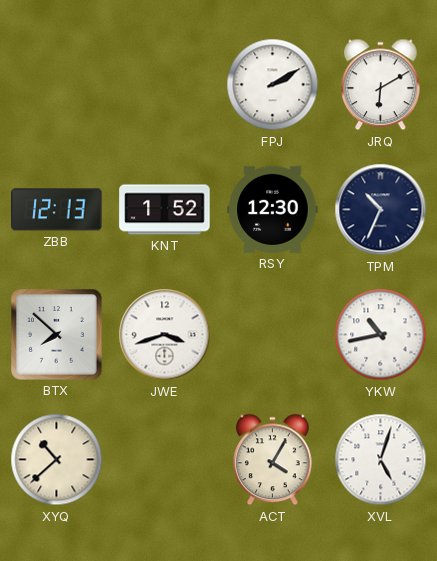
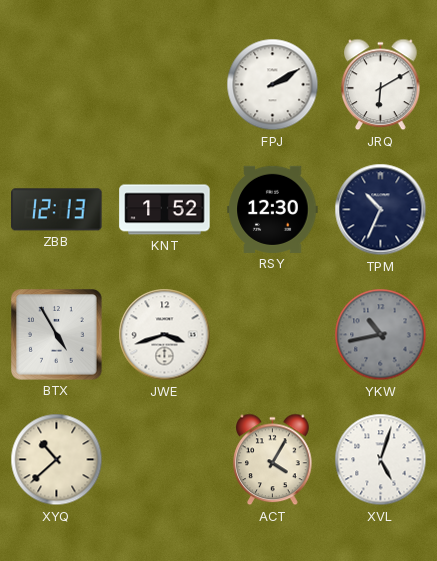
BTX: 7:52 -> 4:55 (57, 335)
YKW dial: white -> grey (381, 335)
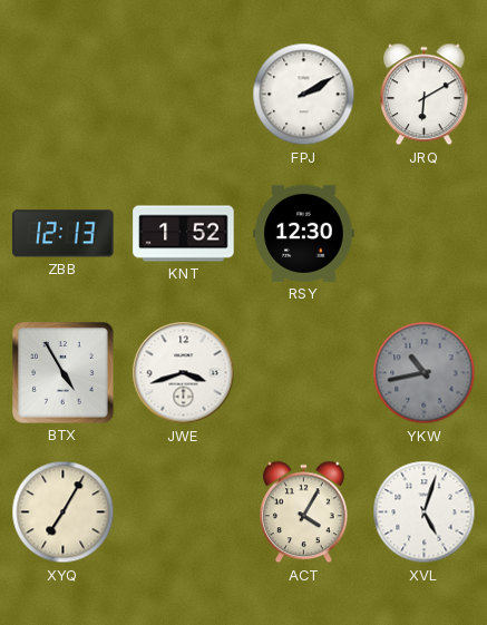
TPM: 10:34 -> none (381, 210)
XYQ: 10:38 -> 7:05 (64, 512)
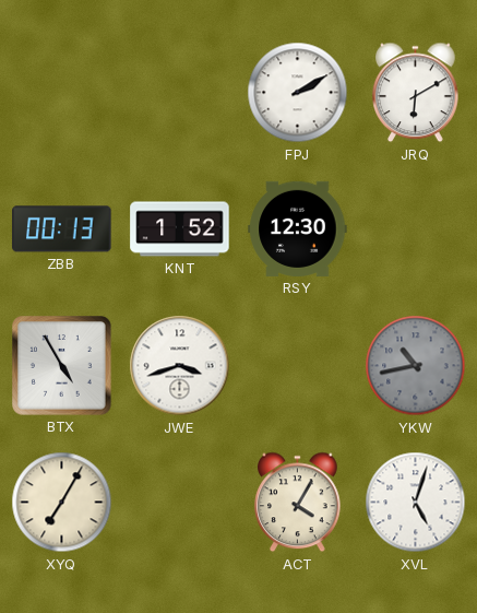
ZBB: 12:13 -> 00:13 (62, 229)
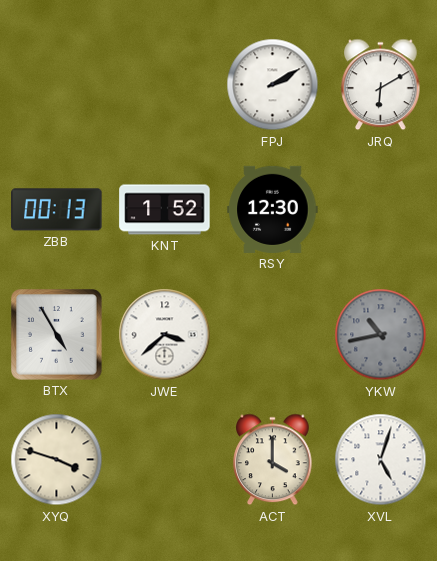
JWE: 3:42 -> 3:38 (165, 335)
XYQ: 7:05 -> 3:48 (57, 460)
ACT: 4:05 -> 4:00 (273, 460)
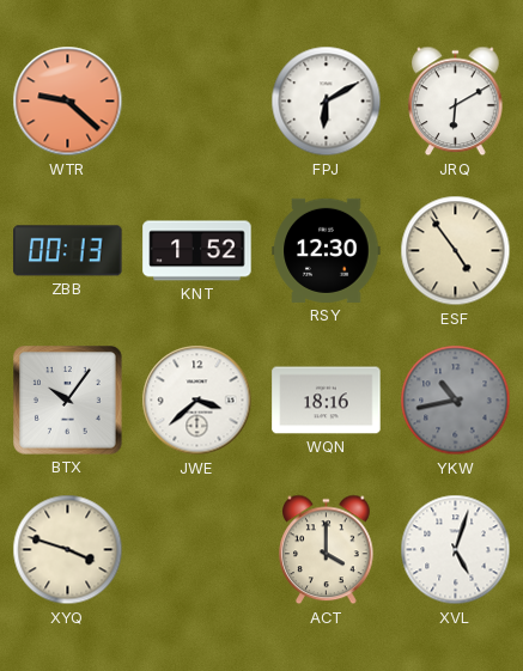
WTR: none -> 9:22 (68, 102)
FPJ: 2:10 -> 6:10 (327, 102)
ESF: none -> 4:54 (456, 251)
BTX: 4:55 -> 10:06 (68, 401)
WQN: none -> 18:16 (327, 401)
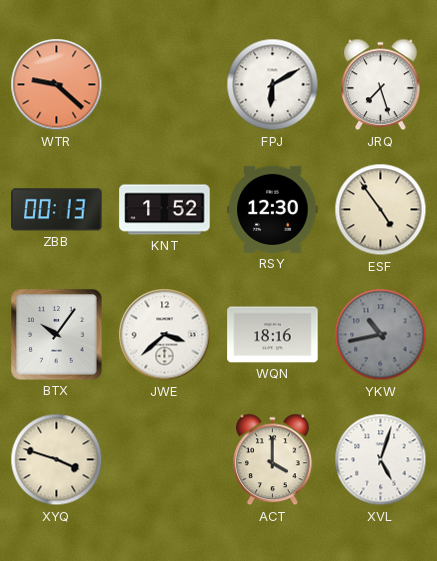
JRQ: 6:10 -> 7:27 (381, 85)
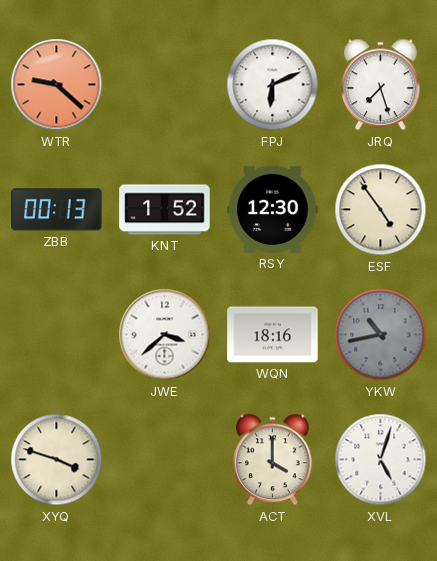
FPJ: 6:10 -> 6:11 (273, 85)
BTX: 10:06 -> none (57, 335)
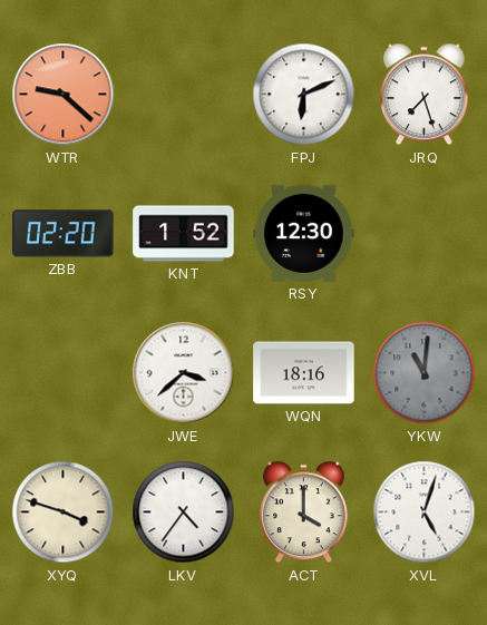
ZBB: 00:13 -> 02:20 (64, 234)
ESF: 4:54 -> none (381, 210)
YKW: 10:43 -> 11:01 (425, 373)
LKV: none -> 4:36 (184, 512)
